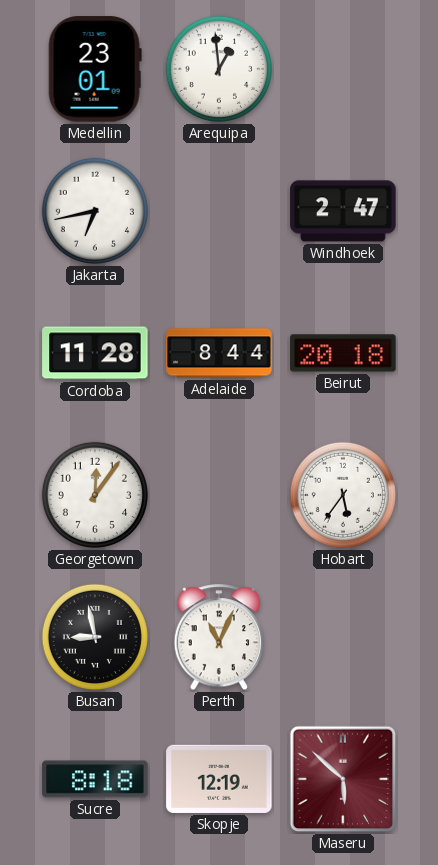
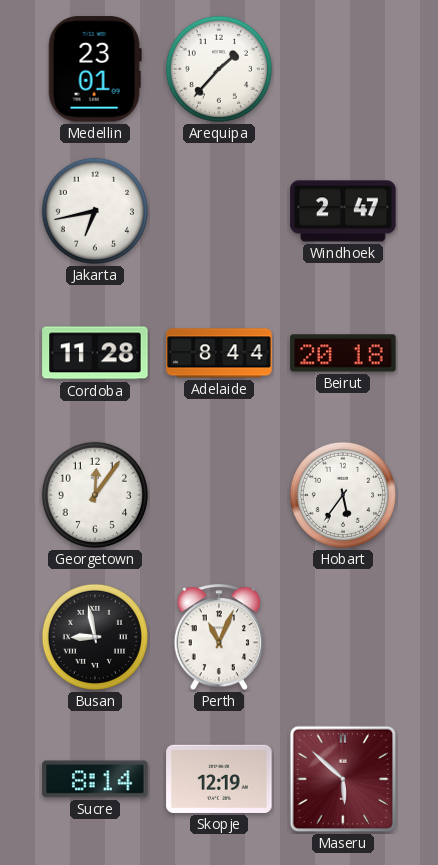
Arequipa: 12:59 -> 1:37 (219, 69)
Sucre: 8:18 -> 8:14 (95, 779)
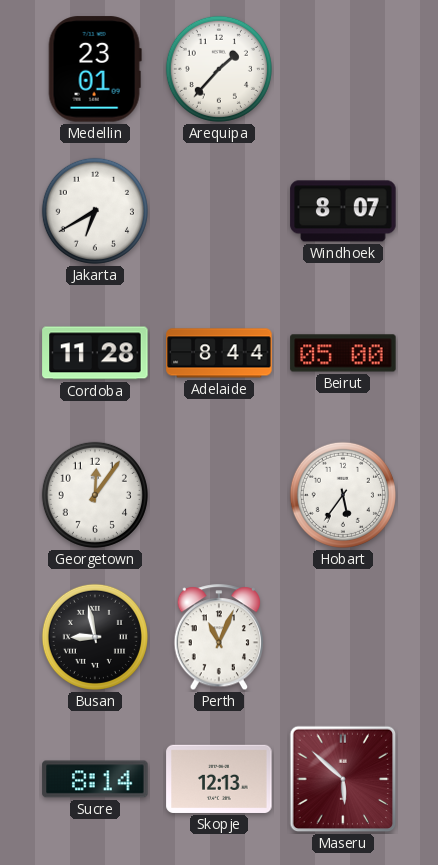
Jakarta: 6:43 -> 6:40 (95, 211)
Windhoek: 2:47 -> 8:07 (343, 211)
Beirut: 20:18 -> 05:00 (343, 353)
Skopje: 12:19 -> 12:13 (219, 779)
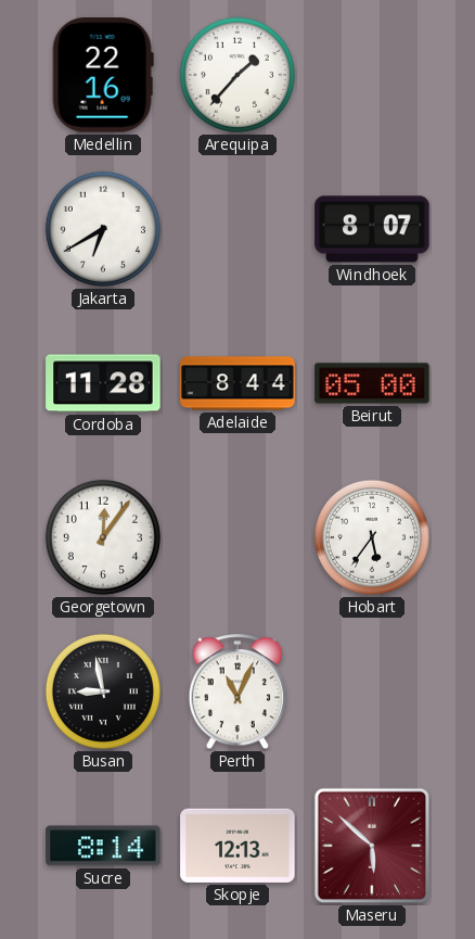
Medellin: 23:01 -> 22:16 (103, 75)
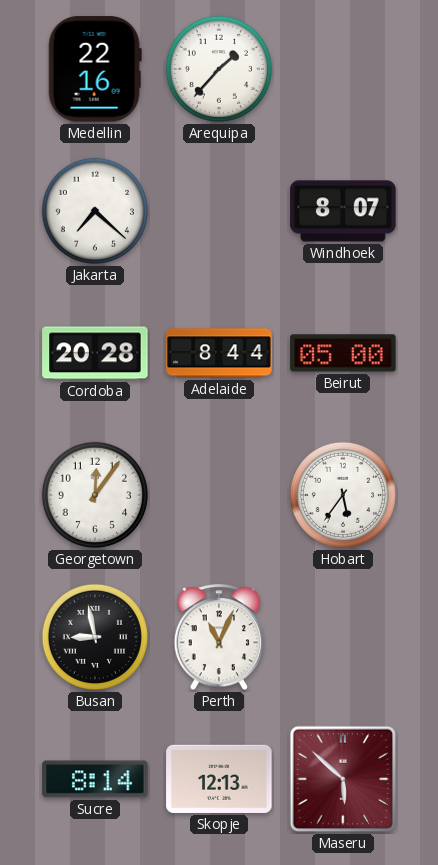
Jakarta: 6:40 -> 7:22 (95, 211)
Cordoba: 11:28 -> 20:28 (95, 353)
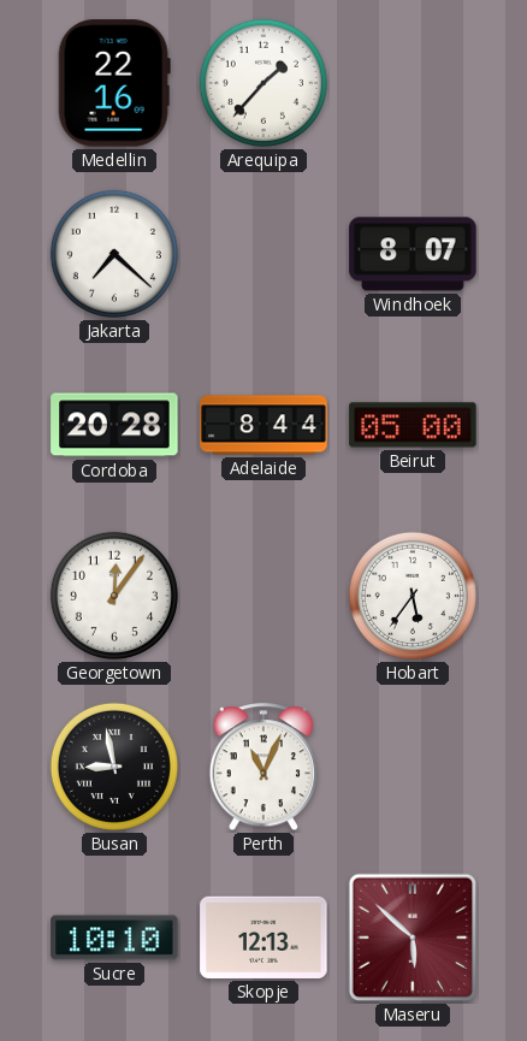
Sucre: 8:14 -> 10:10 (114, 938)
